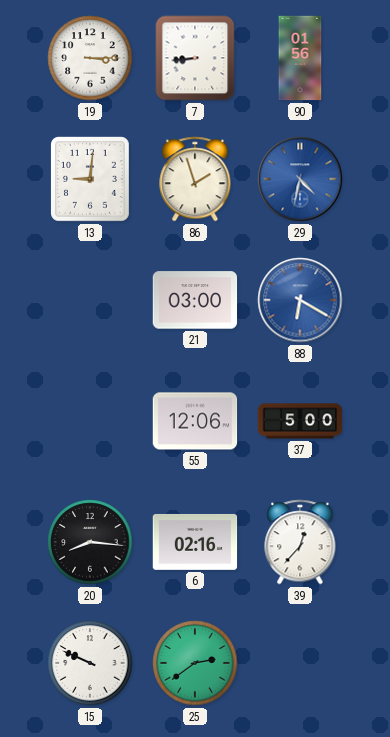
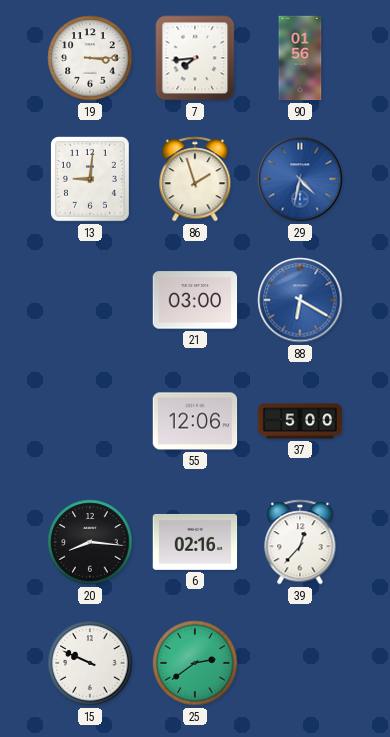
7: 8:44 -> 7:44 (195, 58)
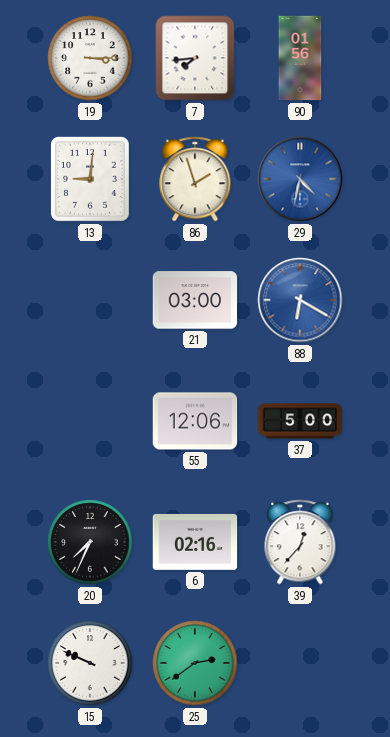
20: 8:16 -> 7:34 (90, 542)
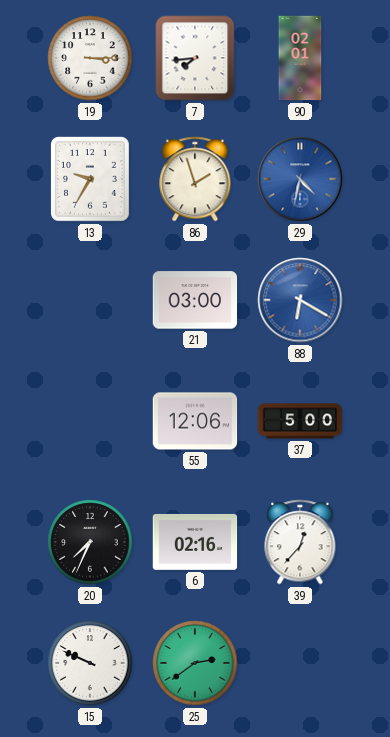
90: 01:56 -> 02:01 (300, 58)
13: 9:01 -> 9:35 (91, 180)
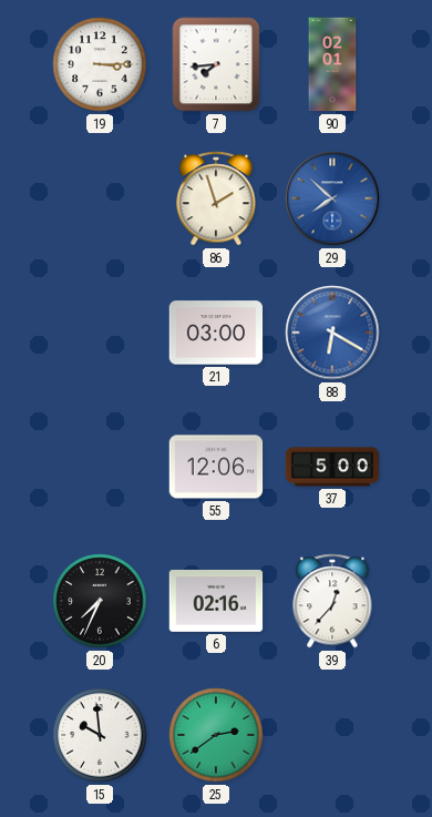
13: 9:35 -> none (91, 180)
29: 4:32 -> 7:52 (332, 198)
15: 9:49 -> 9:59 (100, 735)
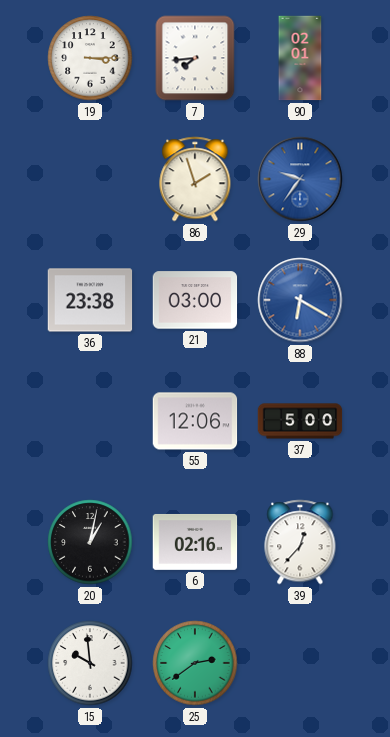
29: 7:52 -> 9:36 (300, 179)
36: none -> 23:38 (90, 300)
20: 7:34 -> 1:02 (90, 542)
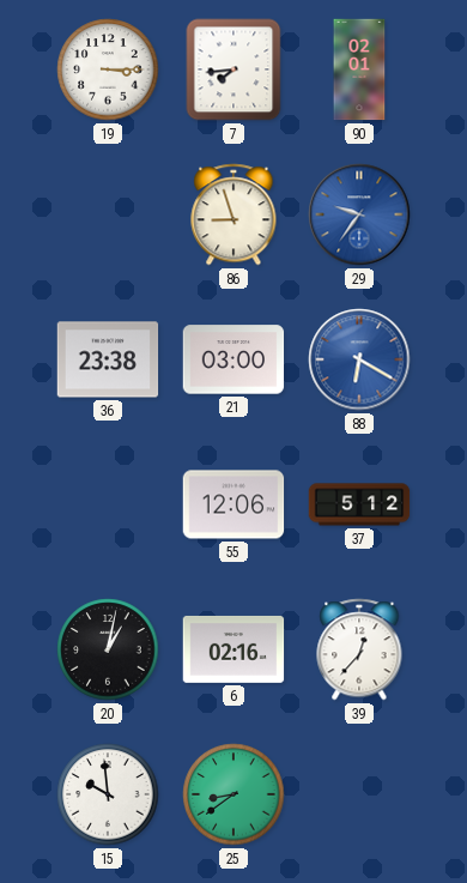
86: 1:57 -> 8:57 (233, 214)
37: 5:00 -> 5:12 (359, 504)
25: 2:39 -> 8:39 (233, 794)
